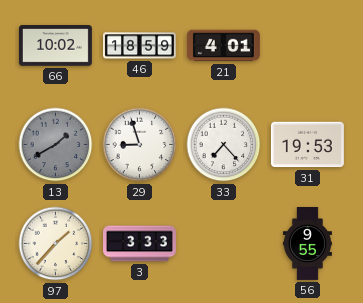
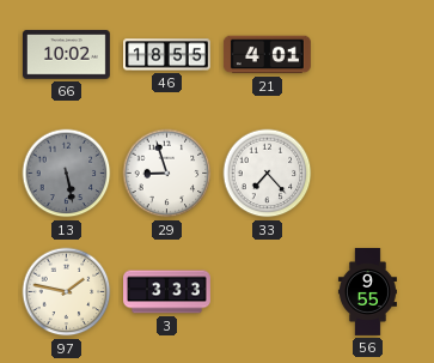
46: 18:59 -> 18:55 (167, 55)
13: 1:40 -> 5:28 (67, 174)
31: 19:53 -> none (307, 145)
97: 1:37 -> 1:47 (67, 292)
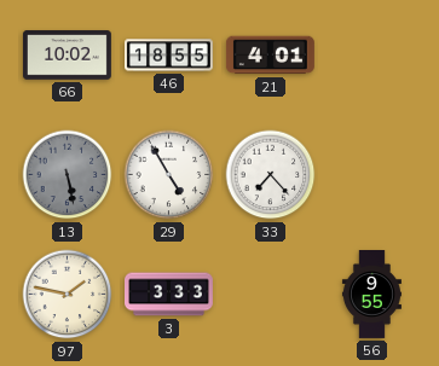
29: 8:57 -> 4:55 (169, 175)
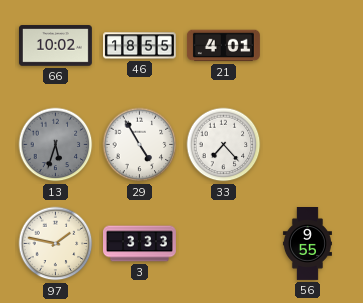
13: 5:28 -> 5:33 (56, 145)
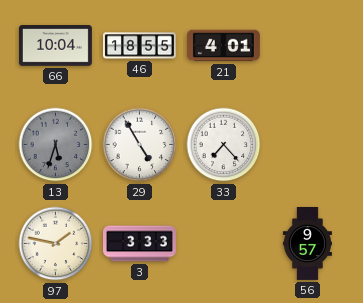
66: 10:02 -> 10:04 (55, 46)
56: 9:55 -> 9:57 (307, 244)
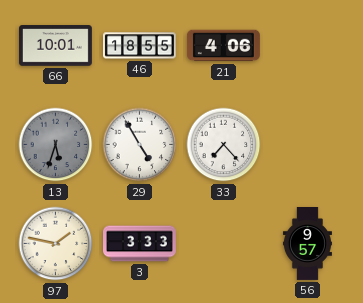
66: 10:04 -> 10:01 (55, 46)
21: 4:01 -> 4:06 (223, 46)
